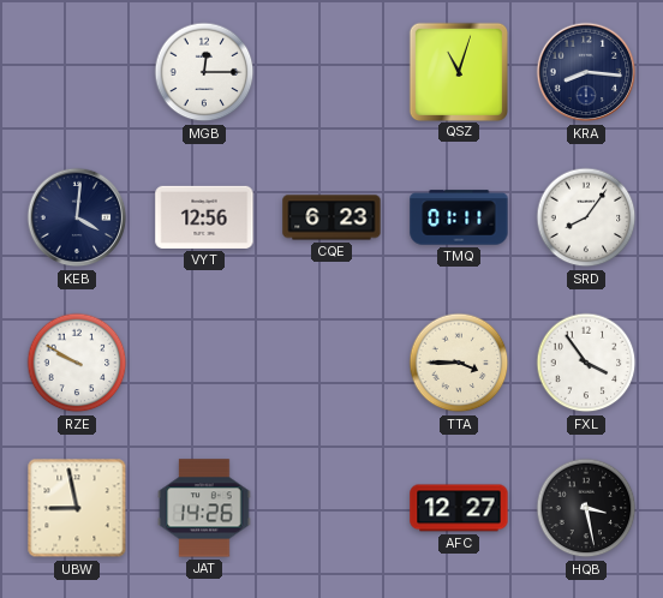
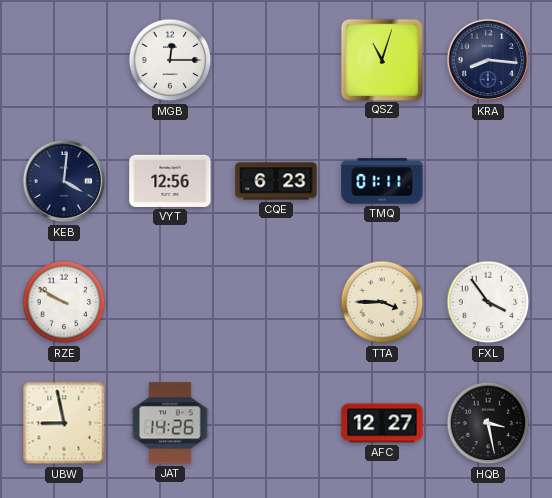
SRD: 8:06 -> none (586, 217)
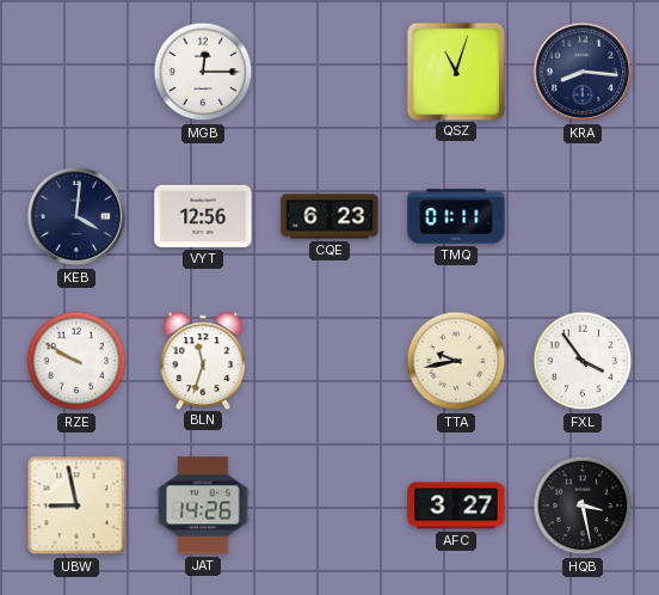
BLN: none -> 11:33 (203, 360)
TTA: 3:45 -> 9:43 (456, 361)
AFC: 12:27 -> 3:27 (456, 505)
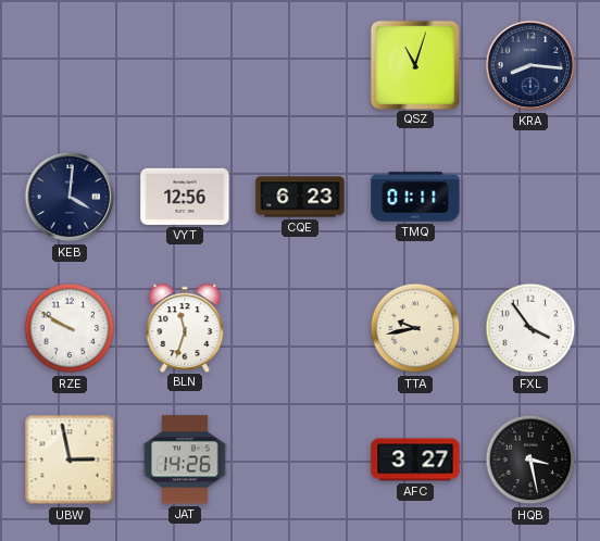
MGB: 12:15 -> none (203, 72)
UBW: 8:58 -> 2:58 (70, 460)
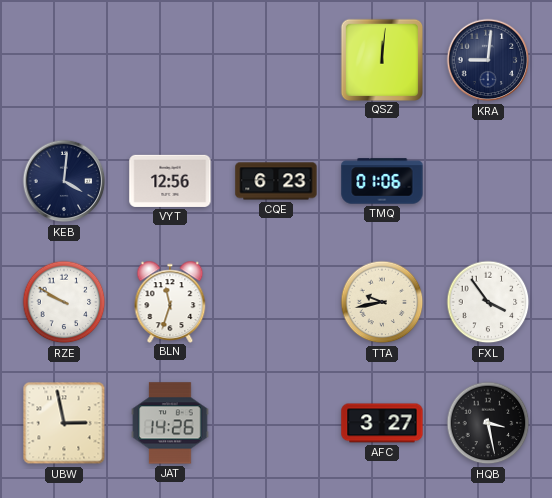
QSZ: 11:03 -> 12:01 (381, 59)
KRA: 8:16 -> 9:01 (488, 60)
TMQ: 01:11 -> 01:06 (382, 181)
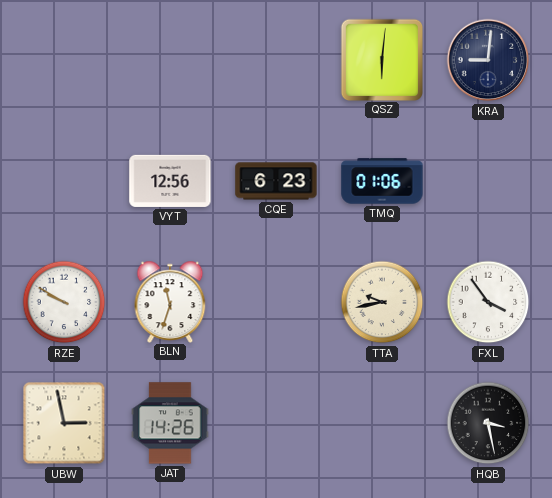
QSZ: 12:01 -> 6:01 (381, 59)
KEB: 4:01 -> none (64, 181)
AFC: 3:27 -> none (382, 423)
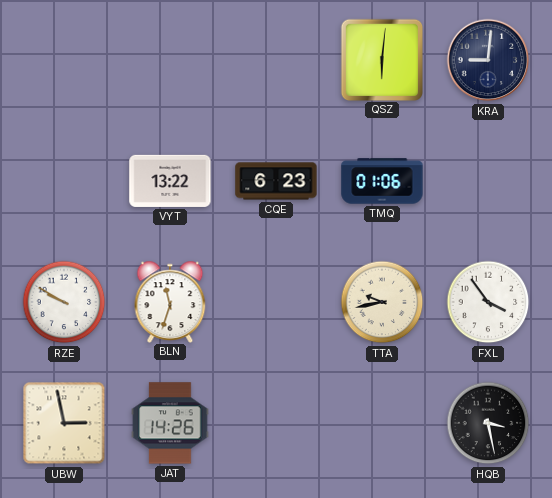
VYT: 12:56 -> 13:22 (170, 181)
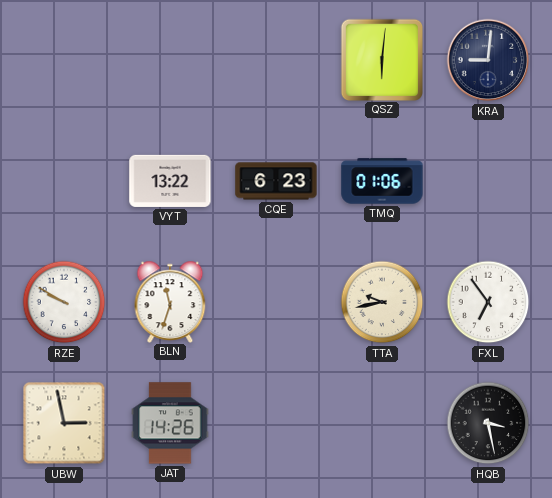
FXL: 3:54 -> 6:54 (488, 302)
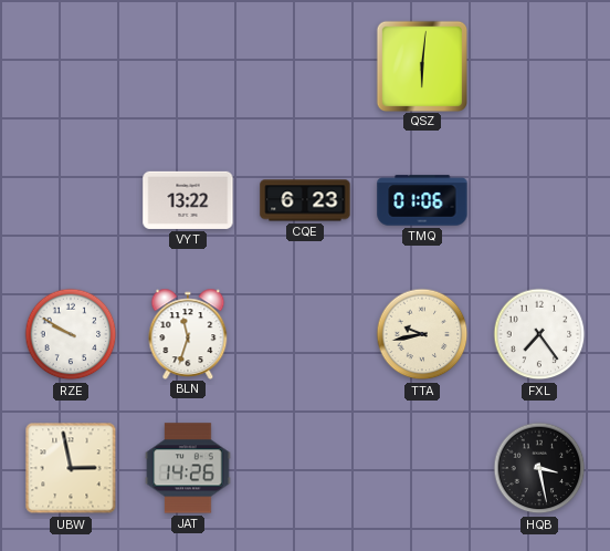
KRA: 9:01 -> none (488, 60)
FXL: 6:54 -> 7:24 (539, 334)
